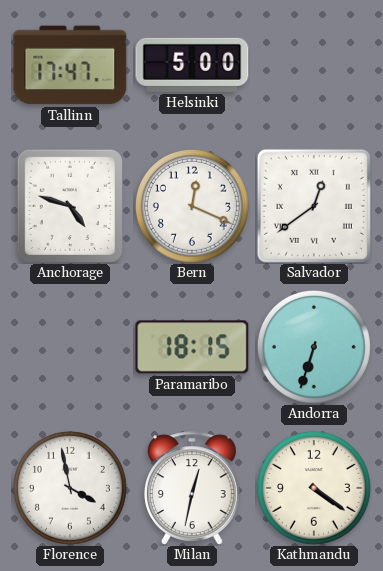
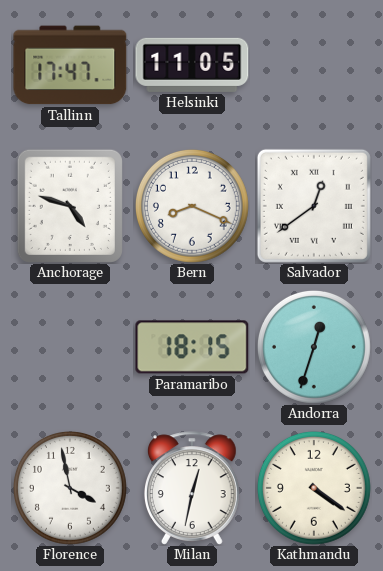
Helsinki: 5:00 -> 11:05 (192, 65)
Bern: 12:19 -> 8:19 (192, 206)
Andorra: 6:33 -> 12:33 (314, 347)
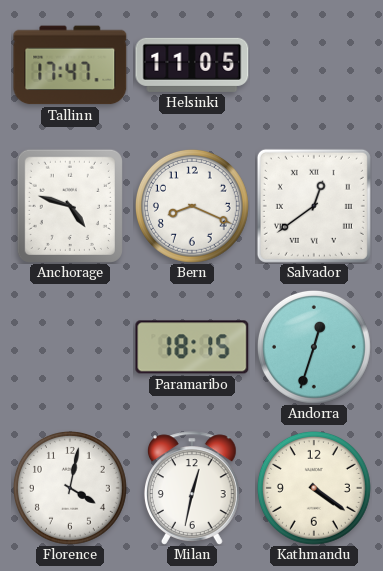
Florence: 3:58 -> 4:02 (70, 488)
